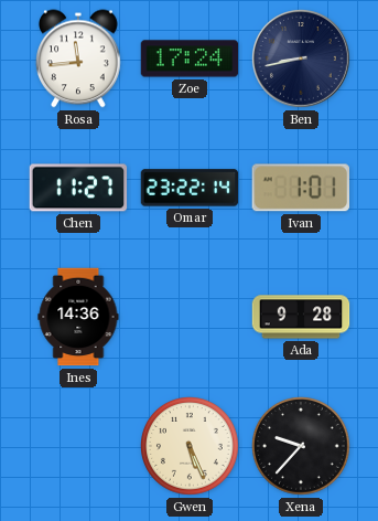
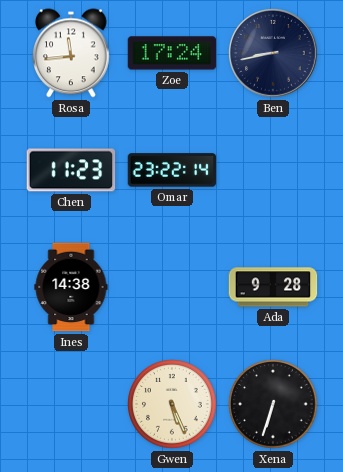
Chen: 11:27 -> 11:23 (71, 170)
Ivan: 1:01 -> none (300, 188)
Ines: 14:36 -> 14:38 (71, 287)
Xena: 9:37 -> 6:33 (274, 405)
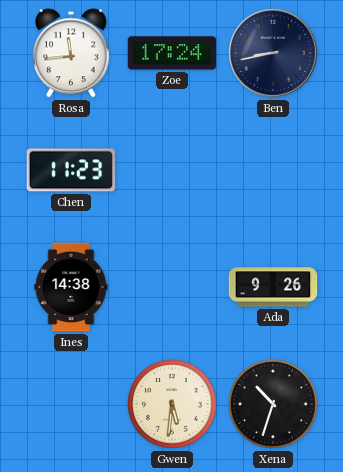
Omar: 23:22 -> none (172, 170)
Ada: 9:28 -> 9:26 (273, 287)
Gwen: 5:26 -> 5:31 (173, 405)
Xena: 6:33 -> 10:33 (274, 405)
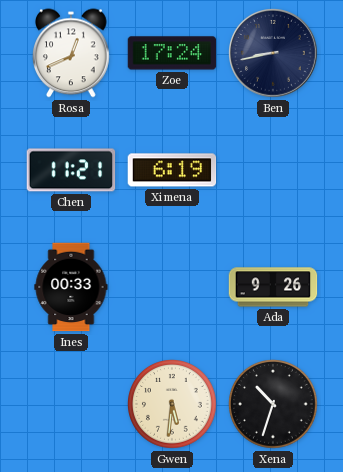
Rosa: 11:44 -> 12:41 (72, 53)
Chen: 11:23 -> 11:21 (71, 170)
Ximena: none -> 6:19 (172, 170)
Ines: 14:38 -> 00:33 (71, 287)
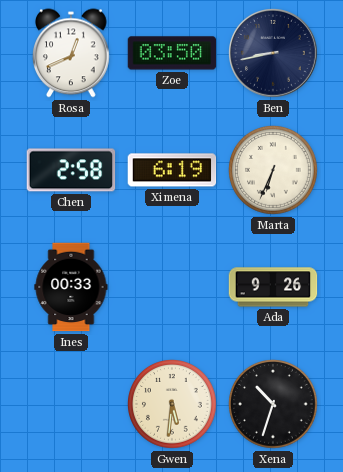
Zoe: 17:24 -> 03:50 (172, 53)
Chen: 11:21 -> 2:58 (71, 170)
Marta: none -> 6:34 (274, 171)
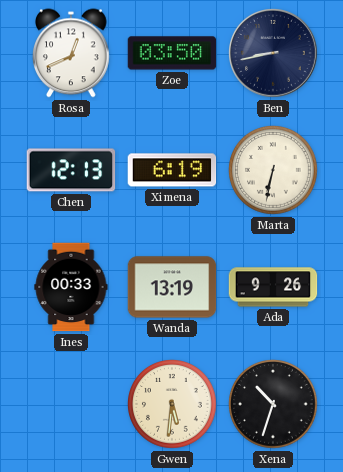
Chen: 2:58 -> 12:13 (71, 170)
Marta: 6:34 -> 6:32 (274, 171)
Wanda: none -> 13:19 (172, 287)
